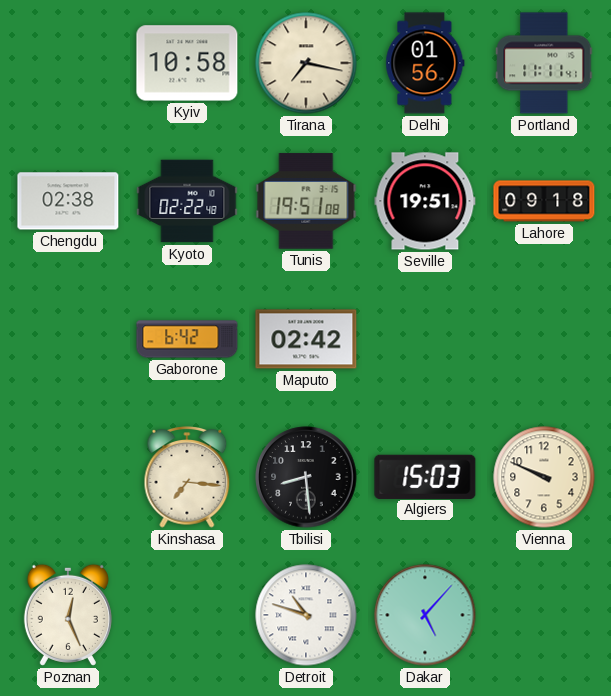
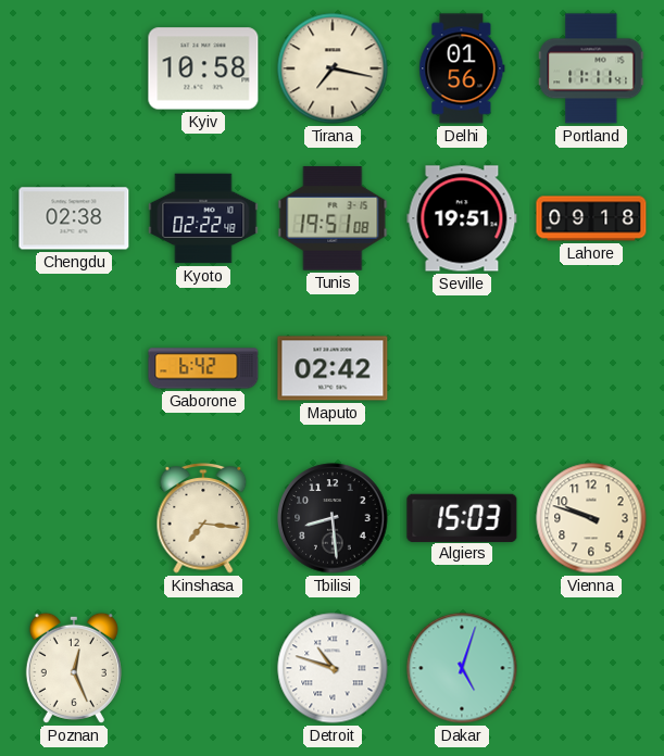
Vienna: 9:49 -> 9:48 (591, 518)
Dakar: 5:07 -> 5:03 (462, 668)
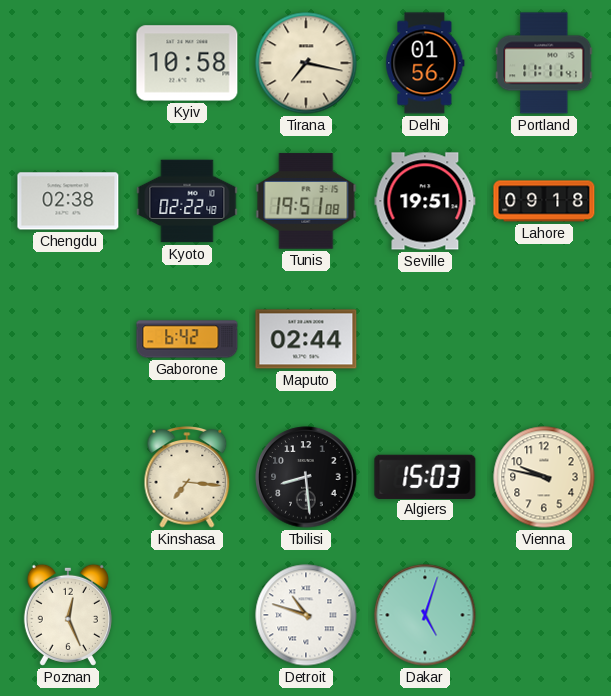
Maputo: 02:42 -> 02:44 (306, 339)
Vienna: 9:48 -> 9:47 (544, 477)
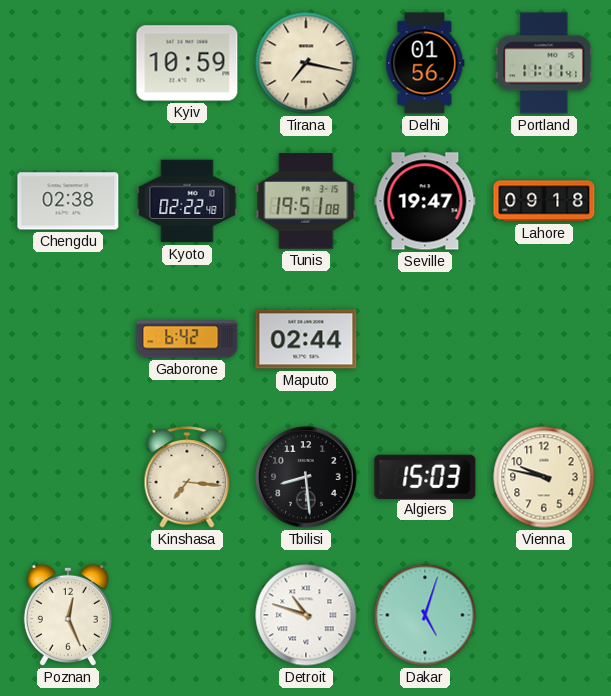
Kyiv: 10:58 -> 10:59 (187, 63)
Seville: 19:51 -> 19:47 (425, 201)
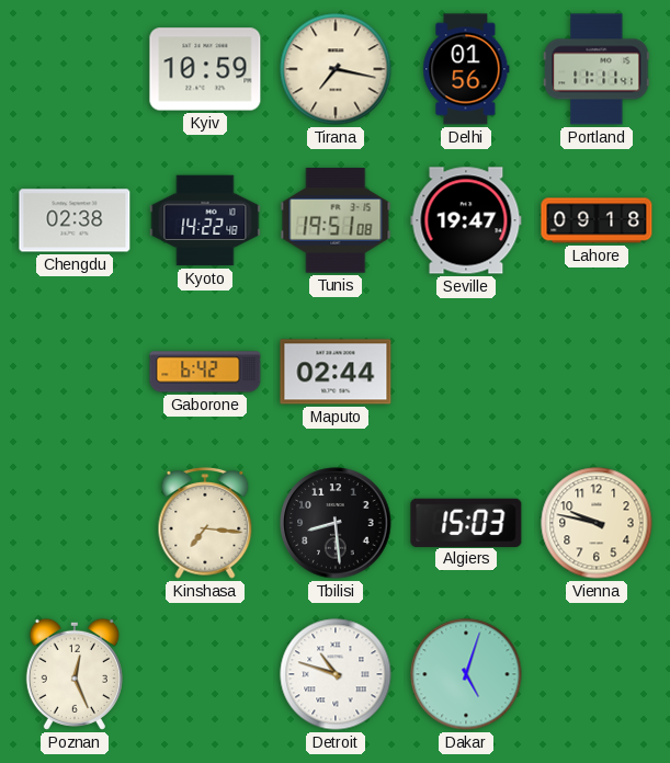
Kyoto: 02:22 -> 14:22 (205, 220)
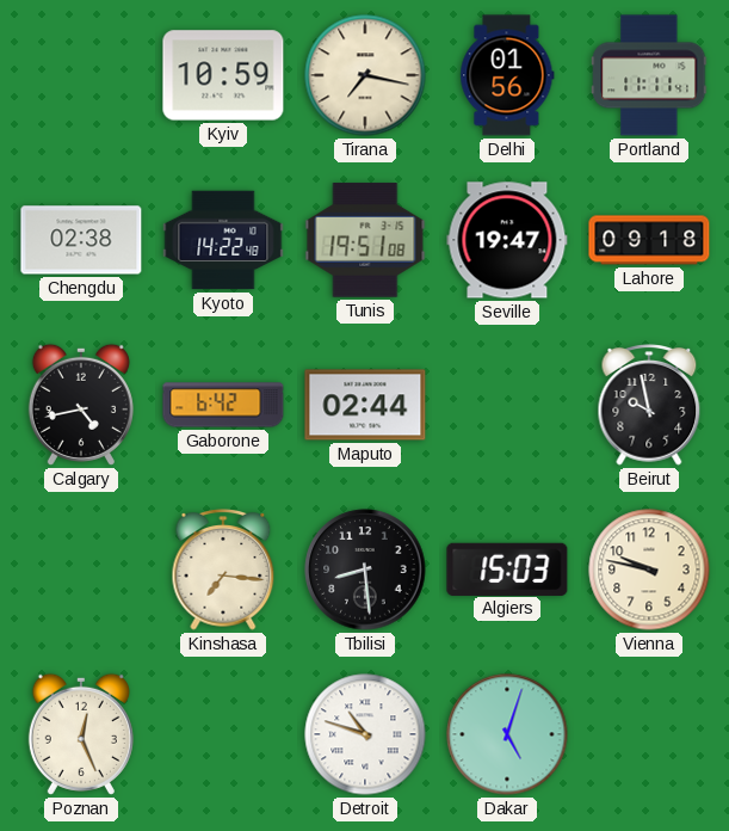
Calgary: none -> 4:43 (81, 405)
Beirut: none -> 9:58 (649, 405)
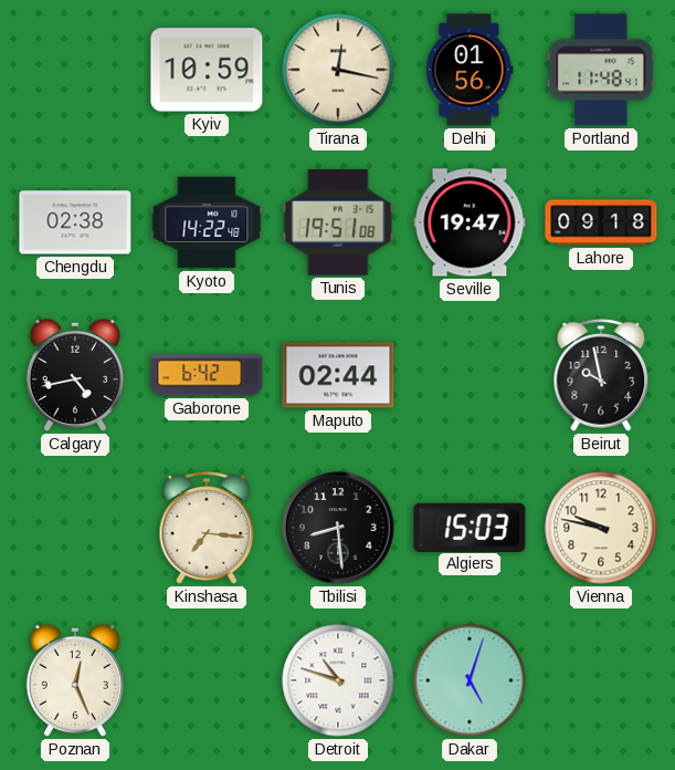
Tirana: 7:17 -> 12:17 (338, 70)
Portland: 11:11 -> 11:48 (601, 70)
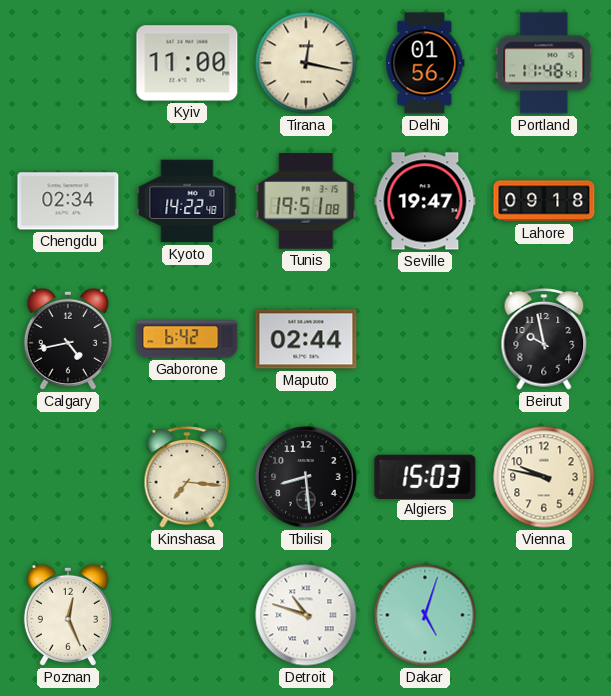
Kyiv: 10:59 -> 11:00 (187, 63)
Chengdu: 02:38 -> 02:34 (68, 201)
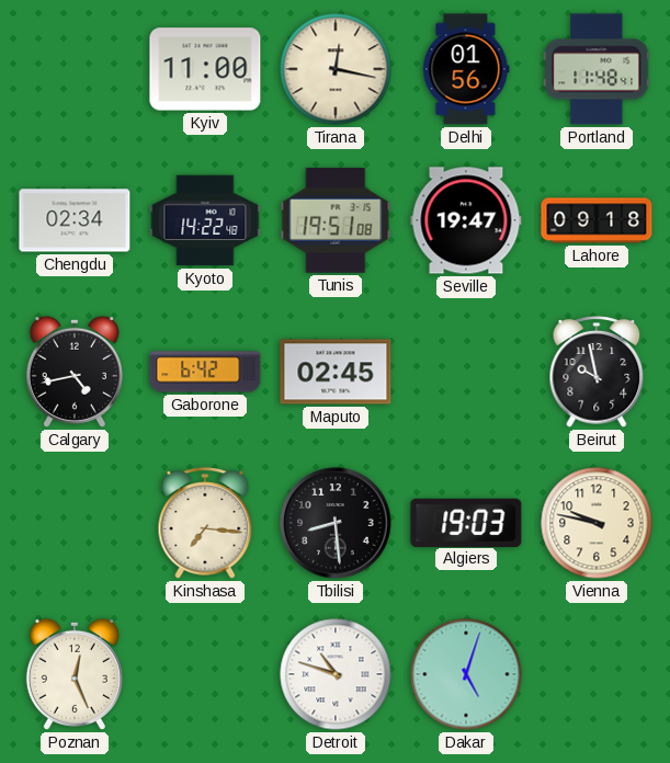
Maputo: 02:44 -> 02:45 (336, 372)
Algiers: 15:03 -> 19:03 (466, 522)
